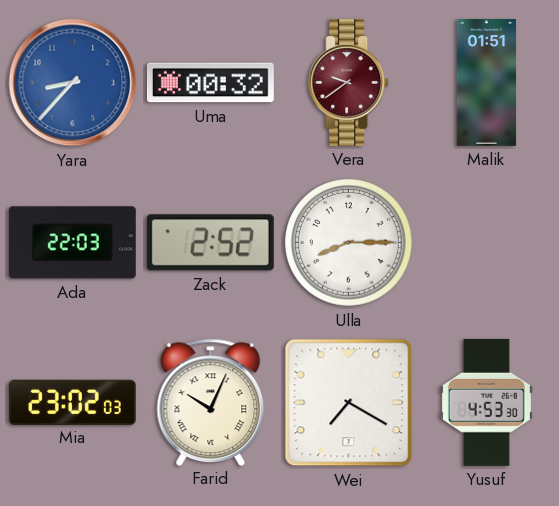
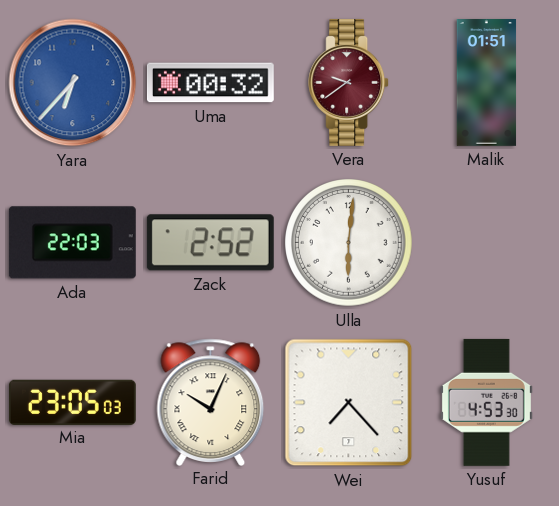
Yara: 8:37 -> 6:37 (73, 83)
Ulla: 8:15 -> 6:01 (349, 243)
Mia: 23:02 -> 23:05 (72, 402)
Wei: 7:20 -> 7:23 (349, 403)
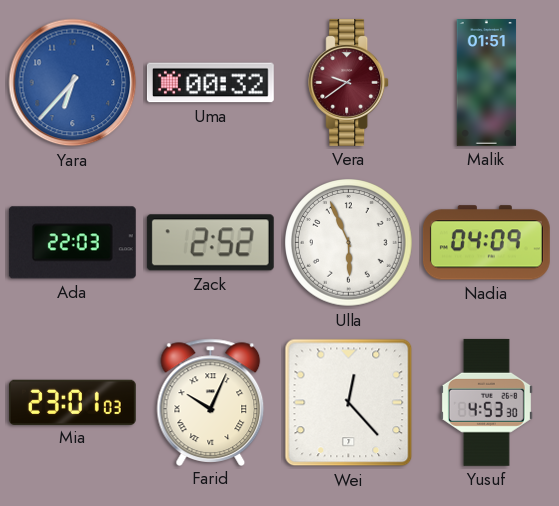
Ulla: 6:01 -> 5:56 (349, 243)
Nadia: none -> 04:09 (486, 243)
Mia: 23:05 -> 23:01 (72, 402)
Wei: 7:23 -> 12:23 (349, 403)
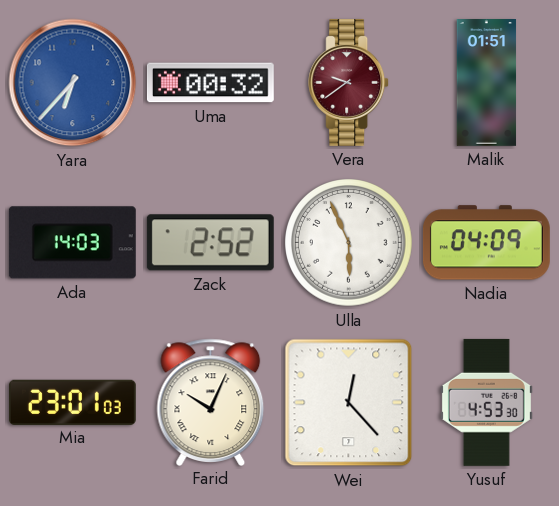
Ada: 22:03 -> 14:03 (72, 243)
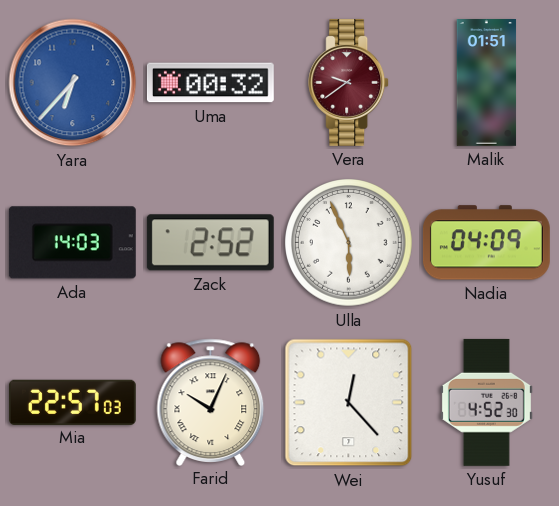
Mia: 23:01 -> 22:57 (72, 402)
Yusuf: 4:53 -> 4:52 (486, 402)
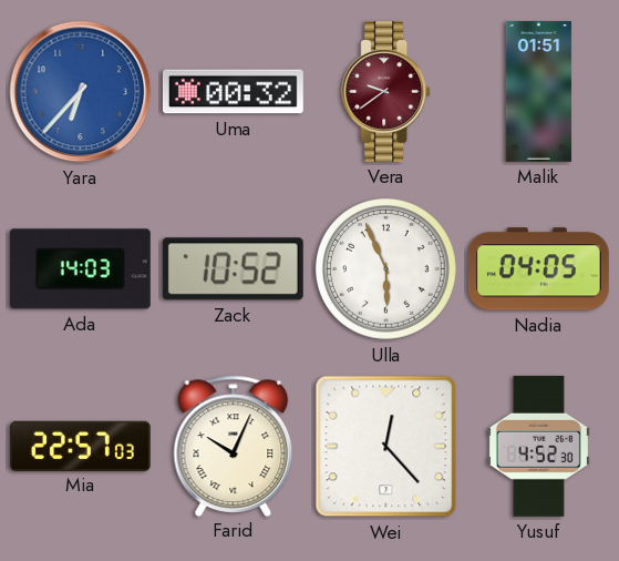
Zack: 2:52 -> 10:52 (233, 269)
Nadia: 04:09 -> 04:05 (538, 269)
